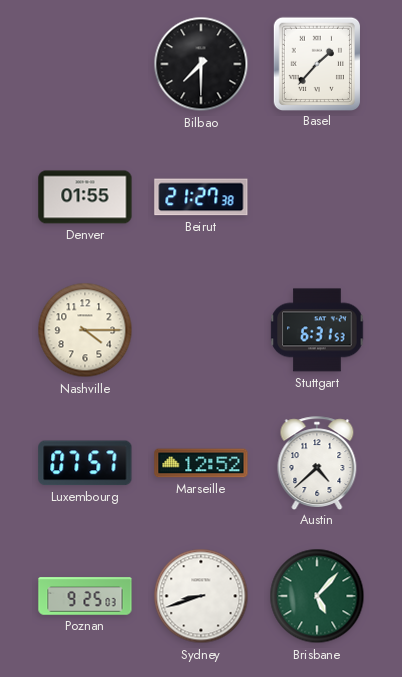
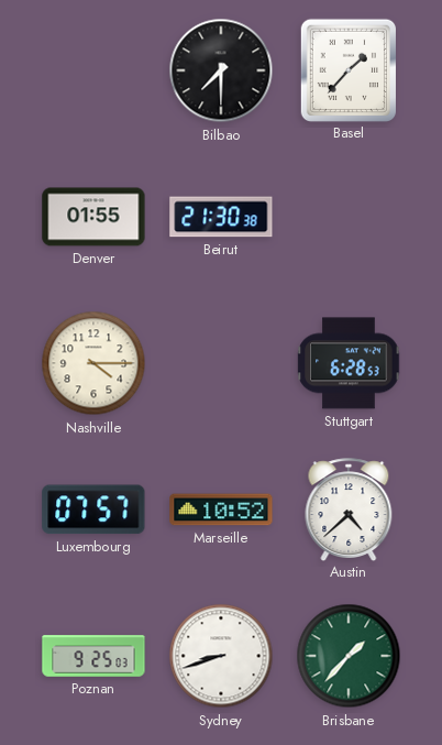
Beirut: 21:27 -> 21:30 (221, 217)
Stuttgart: 6:31 -> 6:28 (349, 363)
Marseille: 12:52 -> 10:52 (221, 510)
Brisbane: 5:07 -> 1:37 (349, 656)
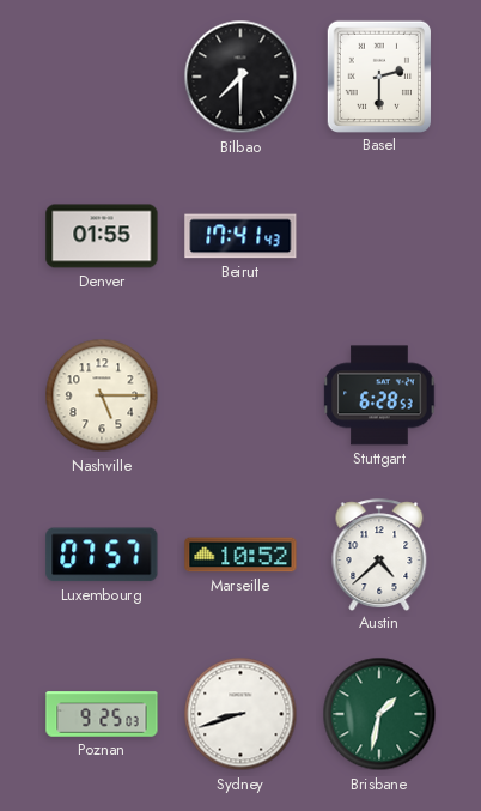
Basel: 1:37 -> 2:30 (378, 75)
Beirut: 21:30 -> 17:41 (240, 236)
Nashville: 4:15 -> 5:15 (102, 395)
Brisbane: 1:37 -> 1:32 (379, 714)
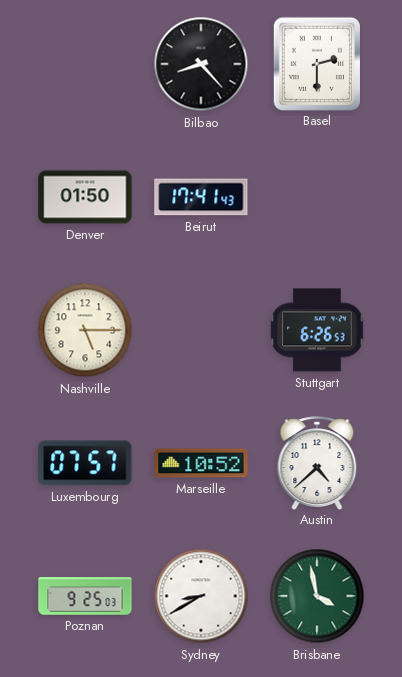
Bilbao: 7:30 -> 8:23 (201, 64)
Denver: 01:55 -> 01:50 (85, 197)
Stuttgart: 6:28 -> 6:26 (317, 330)
Sydney: 8:42 -> 8:40 (201, 596)
Brisbane: 1:32 -> 3:58 (317, 596)
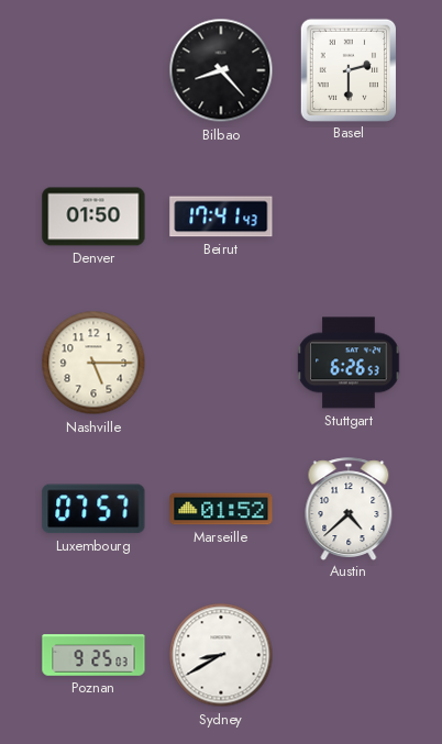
Marseille: 10:52 -> 01:52 (221, 509)
Brisbane: 3:58 -> none (317, 596)
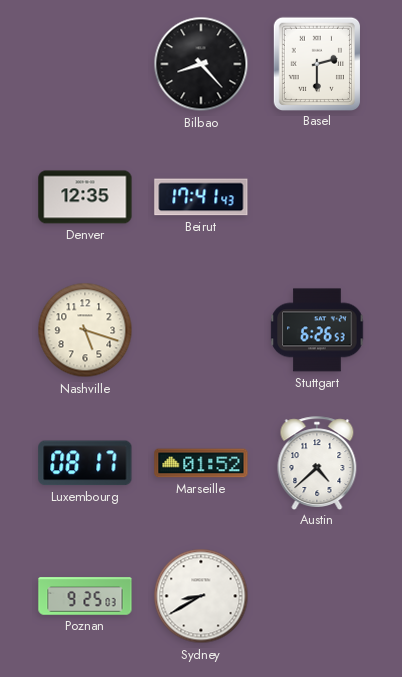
Denver: 01:50 -> 12:35 (85, 197)
Nashville: 5:15 -> 5:18 (85, 330)
Luxembourg: 07:57 -> 08:17 (85, 463)
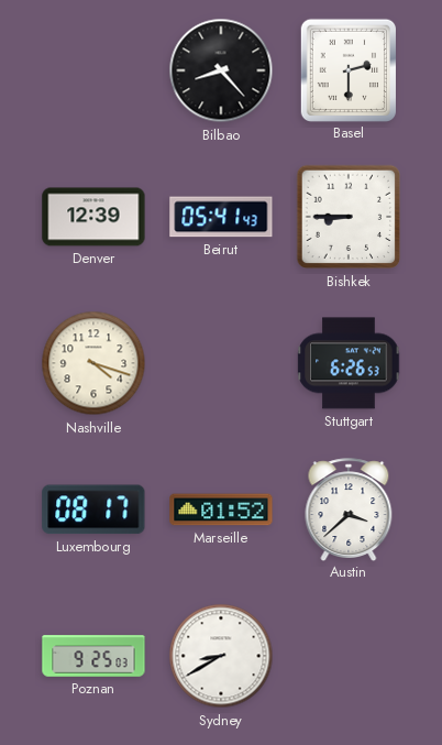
Denver: 12:35 -> 12:39 (93, 217)
Beirut: 17:41 -> 05:41 (221, 217)
Bishkek: none -> 8:45 (349, 217)
Nashville: 5:18 -> 4:18 (93, 363)
Austin: 4:38 -> 3:38 (349, 510)
